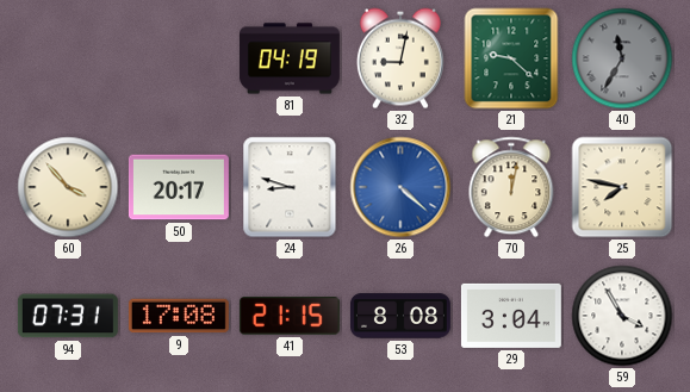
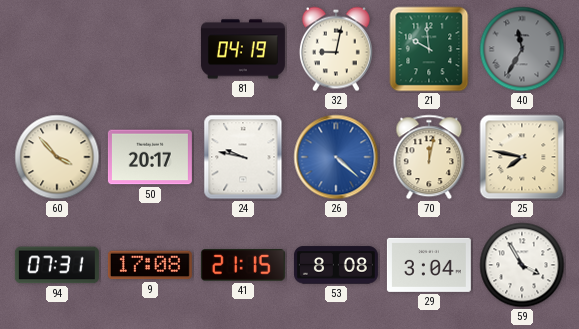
21: 9:22 -> 9:59 (429, 49)
24: 8:48 -> 9:47 (243, 157)
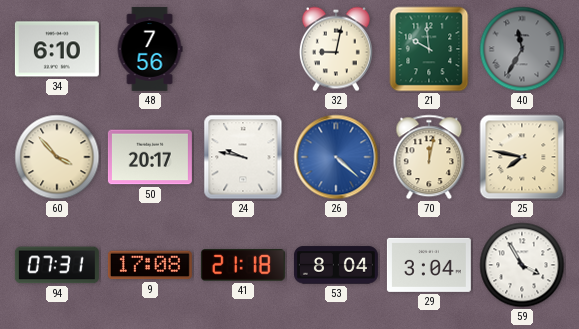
34: none -> 6:10 (57, 49)
48: none -> 7:56 (150, 49)
81: 04:19 -> none (243, 49)
41: 21:15 -> 21:18 (243, 266)
53: 8:08 -> 8:04 (336, 265)
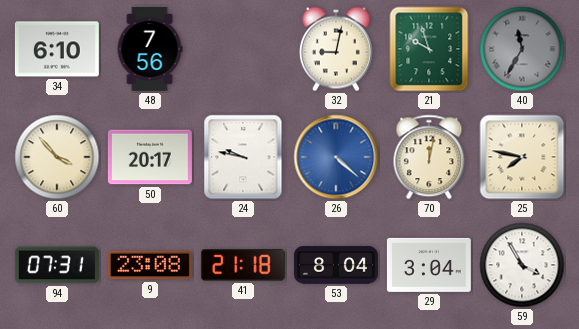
21: 9:59 -> 9:57 (429, 49)
9: 17:08 -> 23:08 (150, 265)
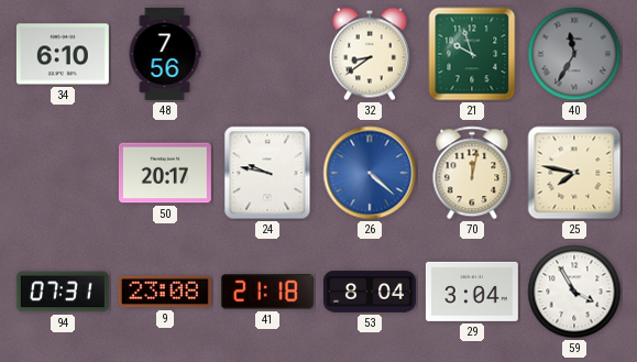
32: 9:02 -> 8:39 (370, 54)
60: 3:53 -> none (57, 157)
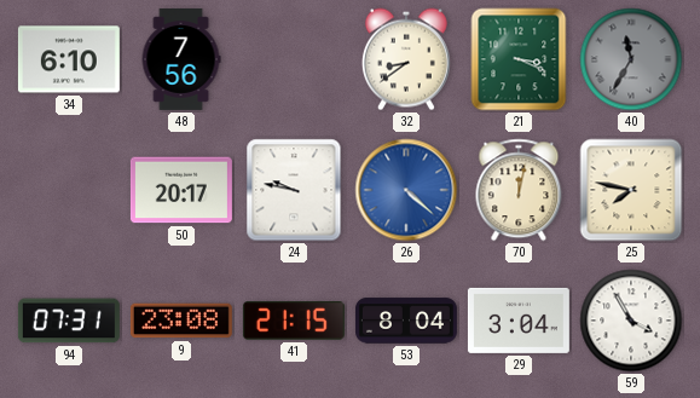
21: 9:57 -> 3:19 (519, 59)
41: 21:18 -> 21:15 (294, 322)
